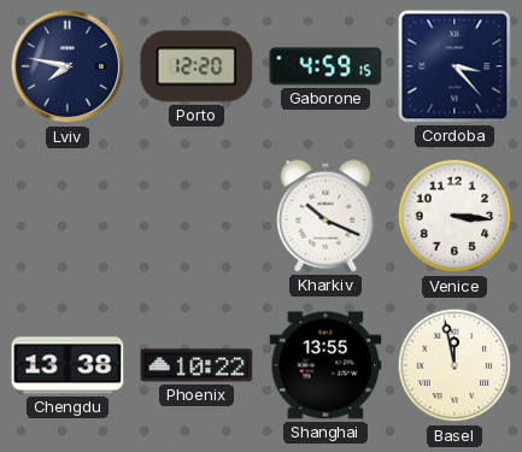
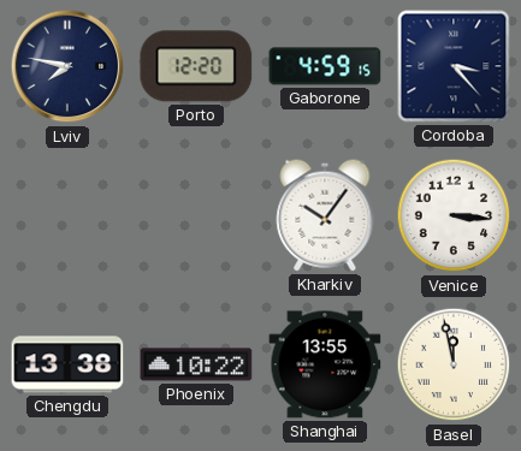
Kharkiv: 10:19 -> 10:06 (325, 215)
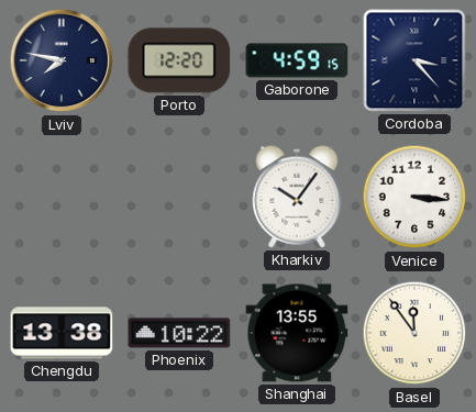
Basel: 11:58 -> 11:54 (414, 333)
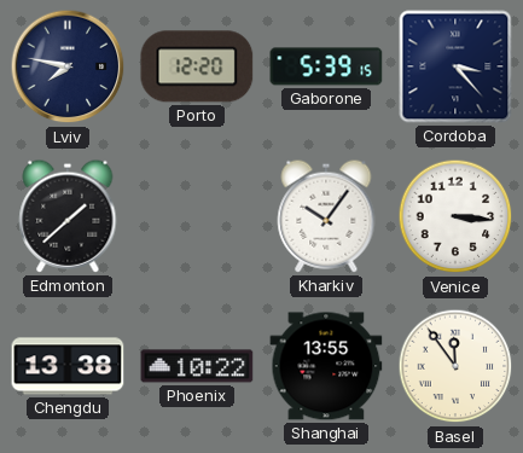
Gaborone: 4:59 -> 5:39 (326, 66)
Edmonton: none -> 1:38 (68, 216)
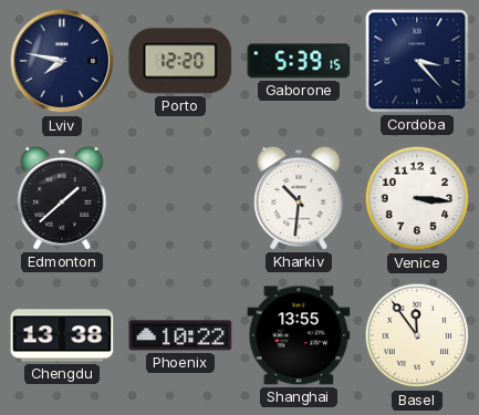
Kharkiv: 10:06 -> 10:31 (299, 198)
